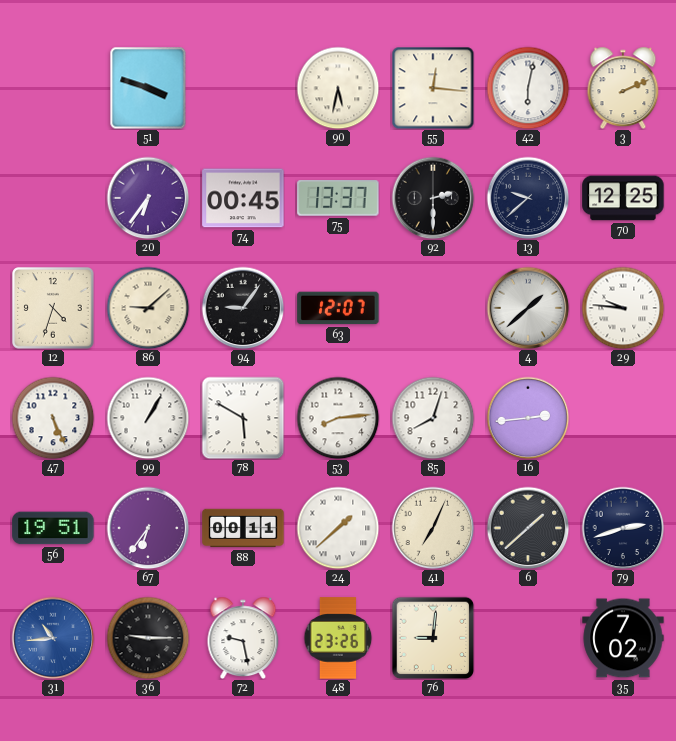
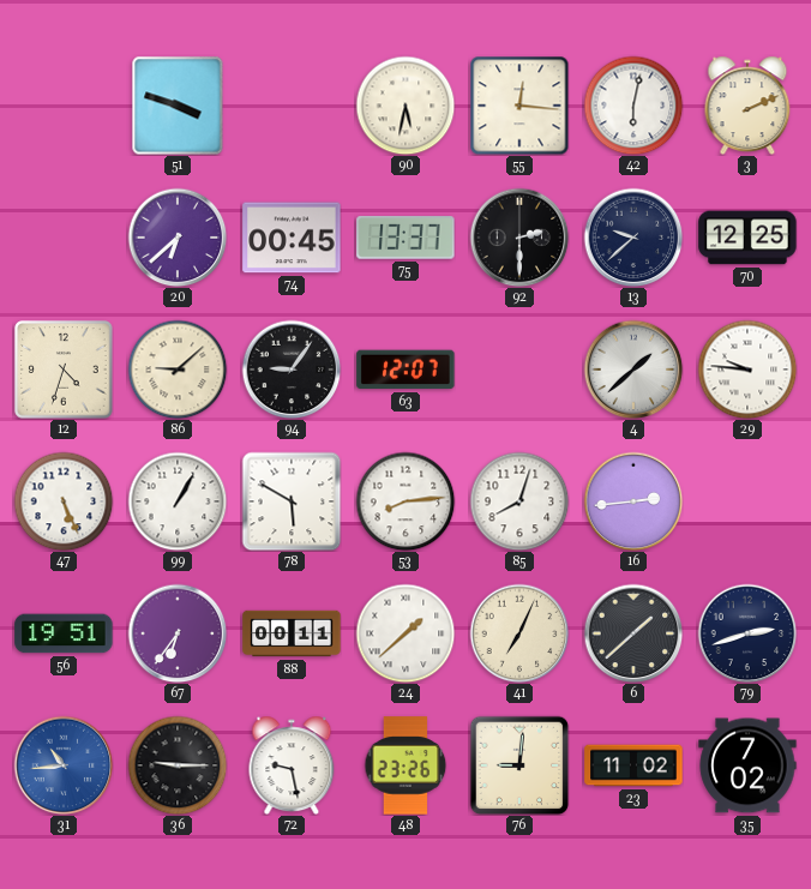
20: 6:36 -> 6:38 (178, 238)
23: none -> 11:02 (633, 765)
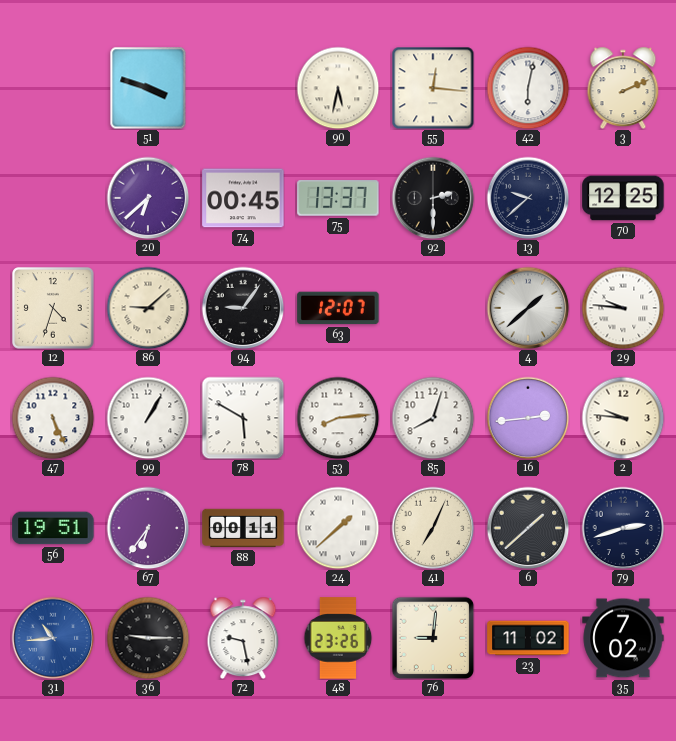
2: none -> 9:46 (623, 418)
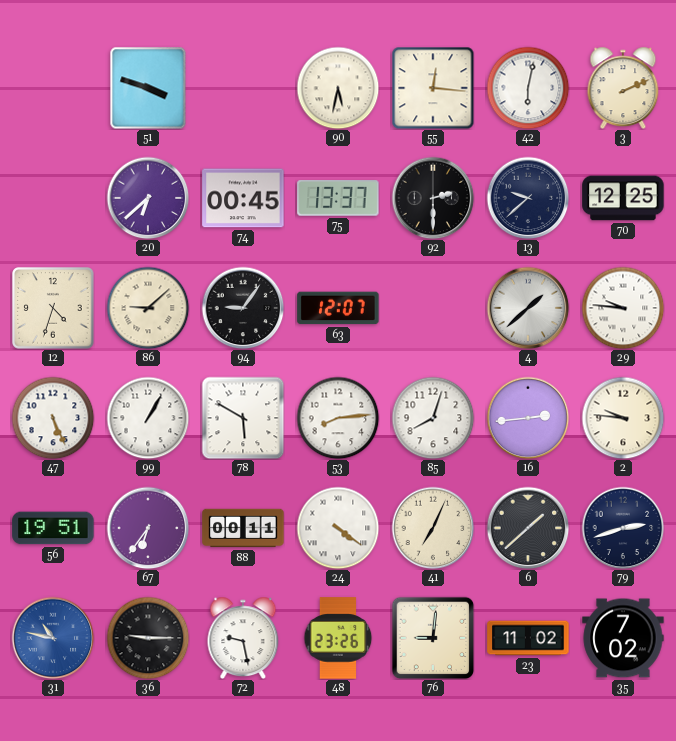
24: 1:38 -> 4:21 (338, 528)
31: 10:44 -> 10:47 (53, 638)
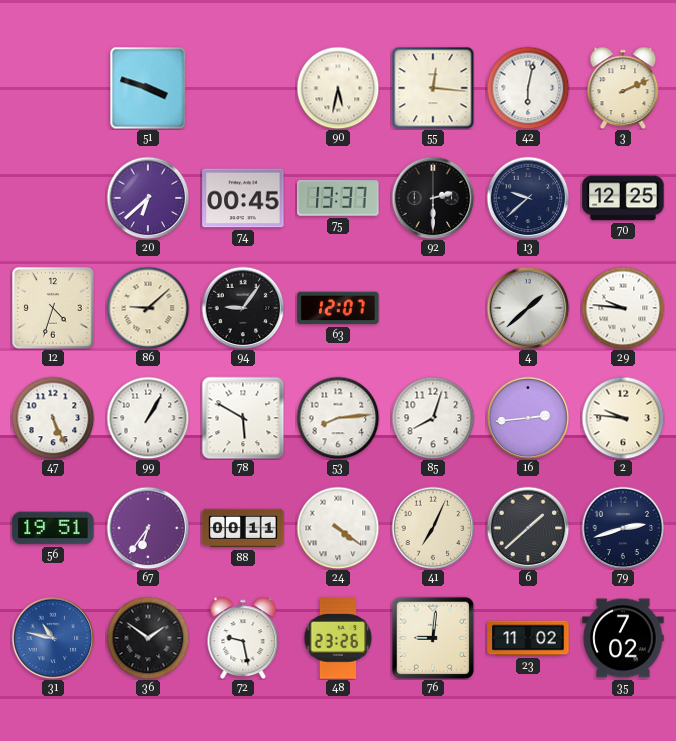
36: 9:15 -> 1:51 (148, 638)
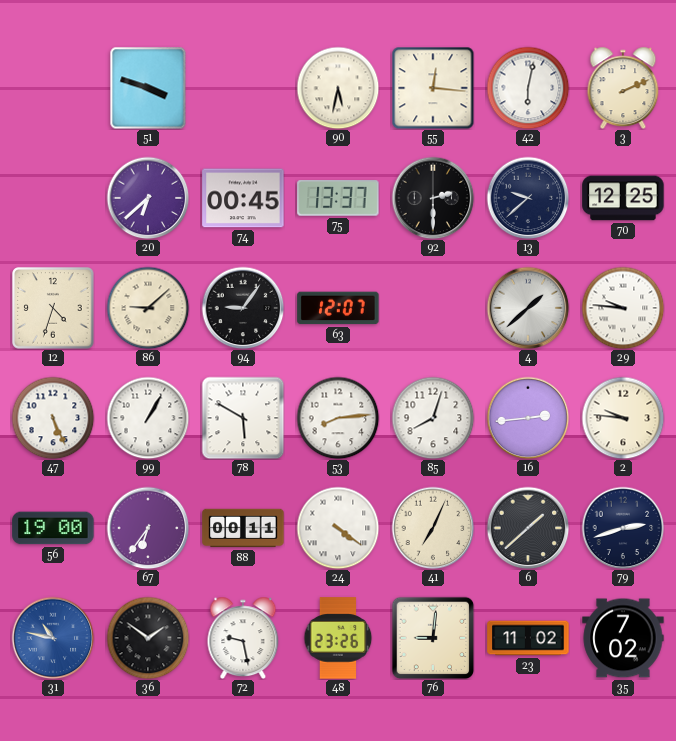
56: 19:51 -> 19:00 (53, 528)
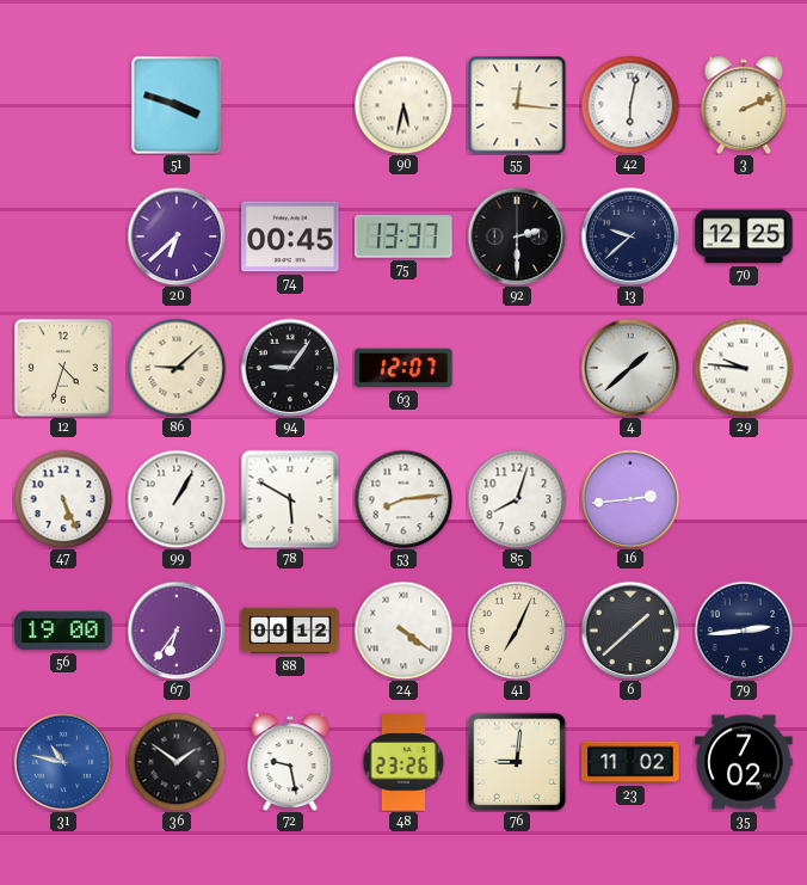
2: 9:46 -> none (623, 418)
88: 00:11 -> 00:12 (290, 631)
79: 2:42 -> 2:44 (744, 631)
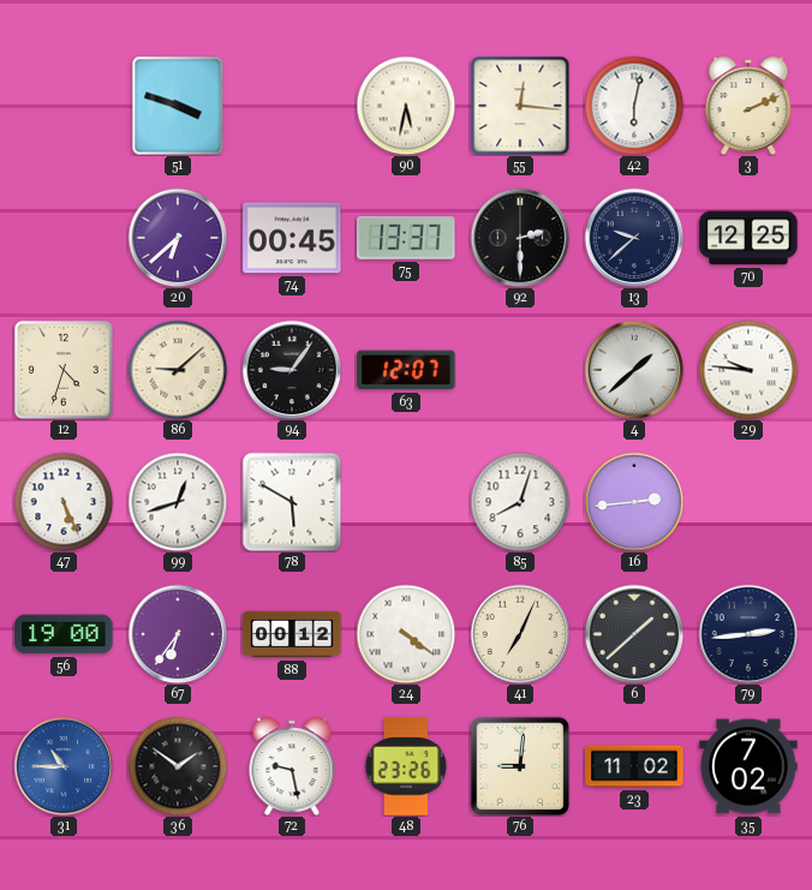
99: 1:05 -> 12:42 (178, 502)
53: 8:14 -> none (403, 499)
31: 10:47 -> 10:45 (64, 766)
